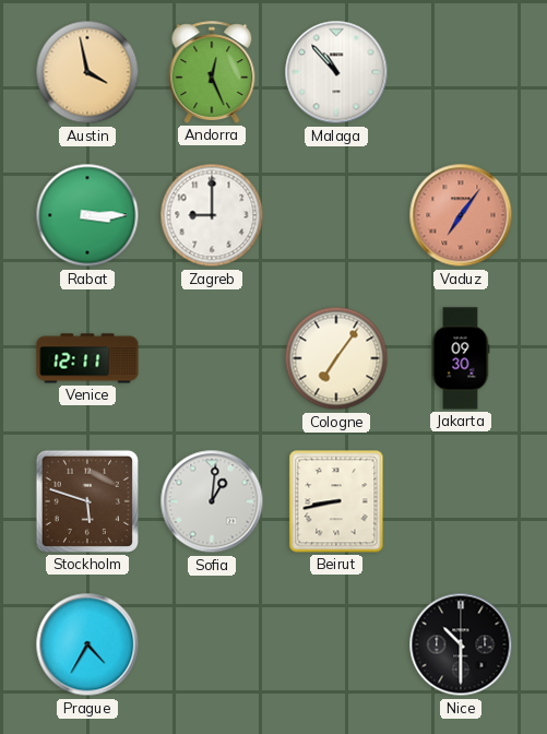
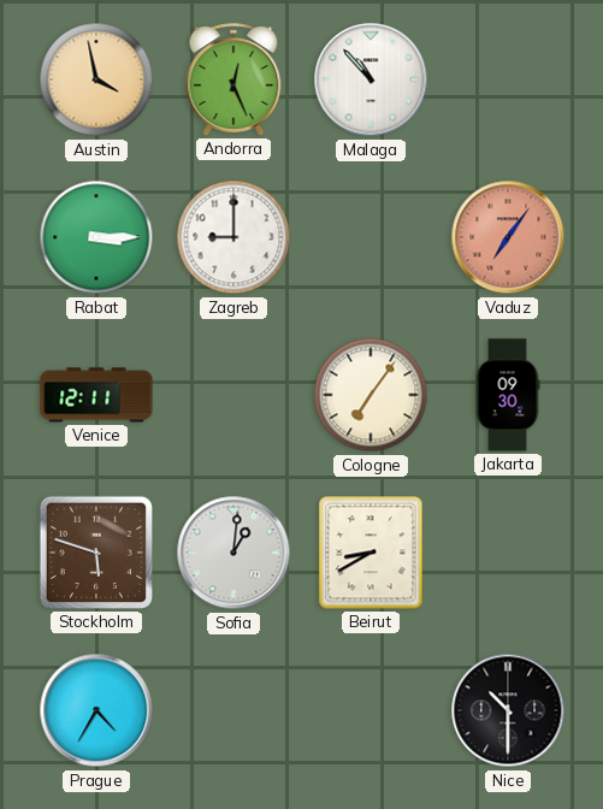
Beirut: 8:43 -> 8:40 (371, 553)
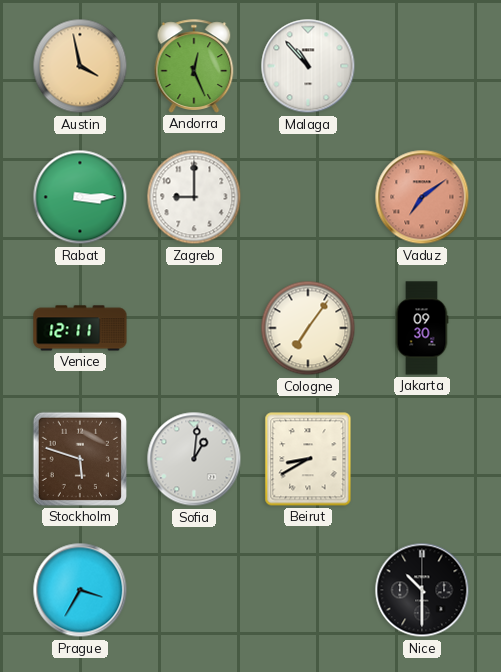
Vaduz: 7:06 -> 7:09 (422, 197)
Prague: 4:35 -> 3:35 (80, 590)
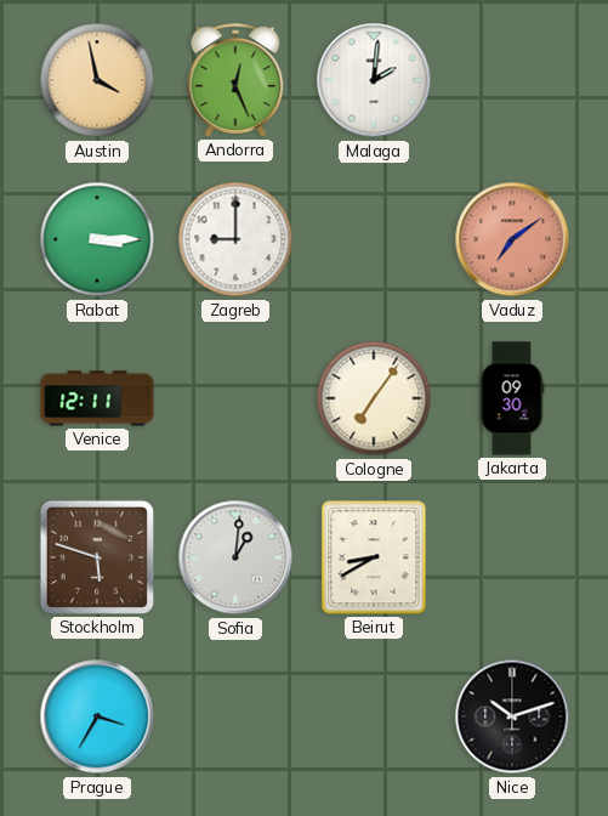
Malaga: 10:53 -> 2:01 (374, 80)
Nice: 10:30 -> 10:12 (512, 716)
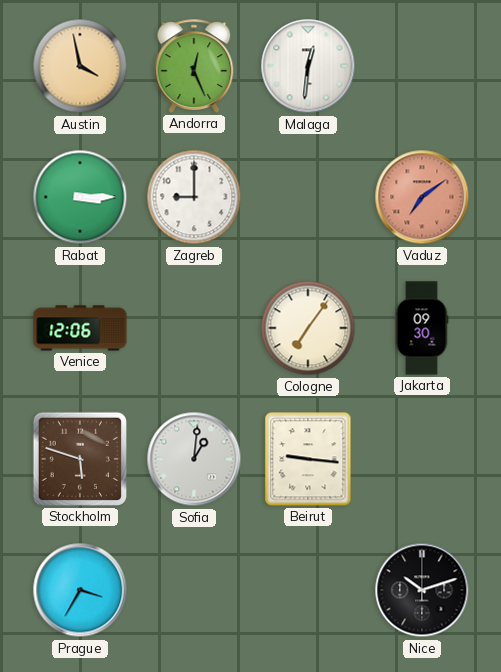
Malaga: 2:01 -> 12:31 (308, 66)
Venice: 12:11 -> 12:06 (80, 328)
Beirut: 8:40 -> 9:16 (308, 459)
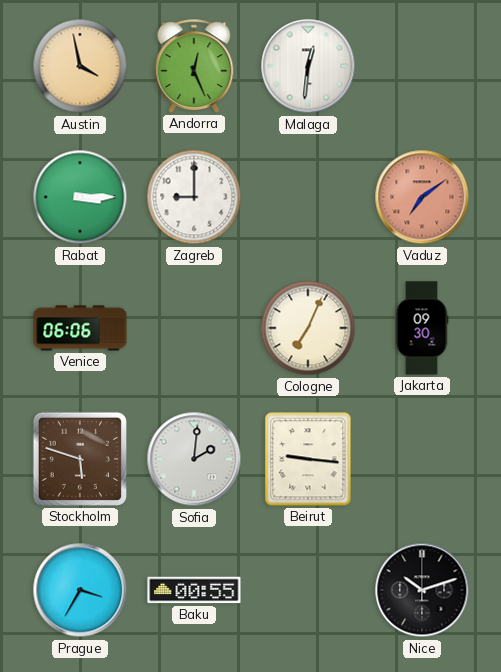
Venice: 12:06 -> 06:06 (80, 328)
Cologne: 7:06 -> 7:04 (308, 328)
Sofia: 1:01 -> 2:01 (194, 459)
Baku: none -> 00:55 (194, 590)
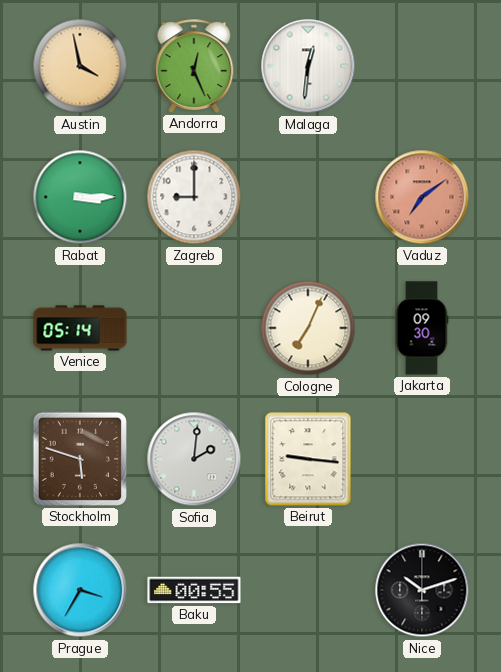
Venice: 06:06 -> 05:14 (80, 328)
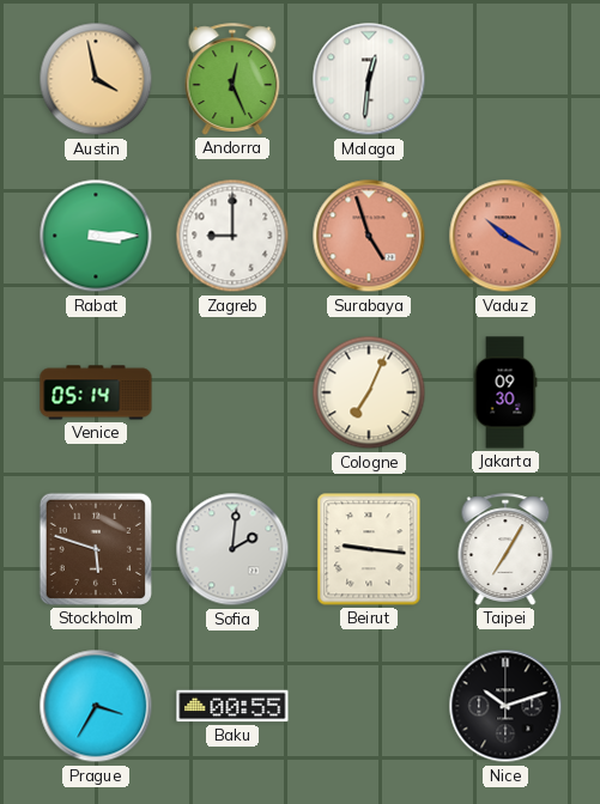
Surabaya: none -> 4:57 (369, 236)
Vaduz: 7:09 -> 10:20 (505, 236)
Taipei: none -> 7:05 (505, 549)
